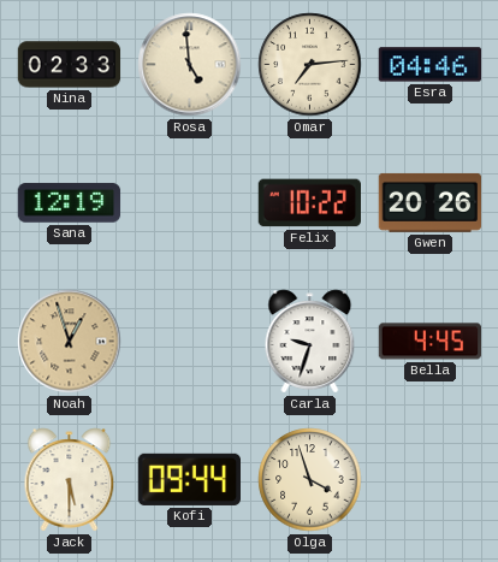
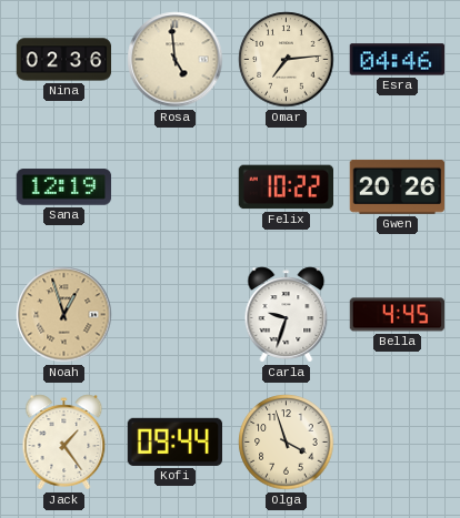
Nina: 02:33 -> 02:36 (64, 60)
Jack: 5:30 -> 1:24 (64, 443)
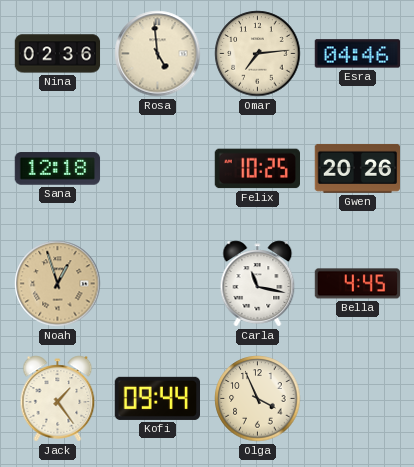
Sana: 12:19 -> 12:18 (58, 169)
Felix: 10:22 -> 10:25 (257, 169)
Carla: 9:33 -> 11:17 (258, 284)
Olga: 3:57 -> 3:56 (258, 399)
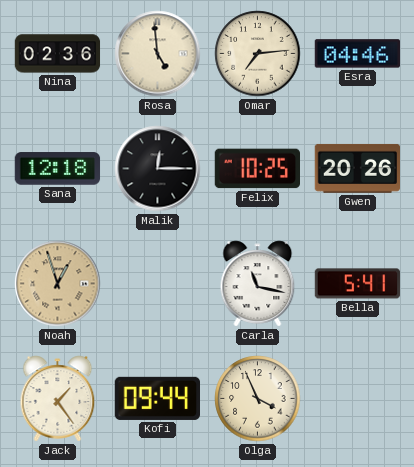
Malik: none -> 12:15 (158, 169)
Bella: 4:45 -> 5:41 (358, 284)
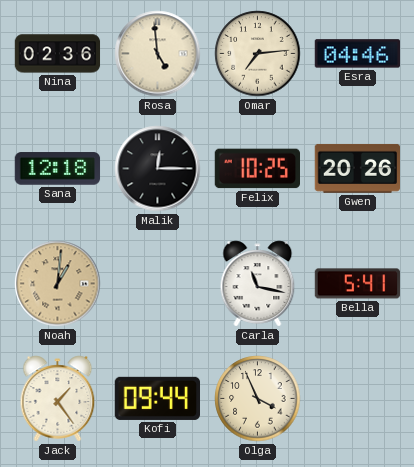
Noah: 12:57 -> 1:01 (58, 284)
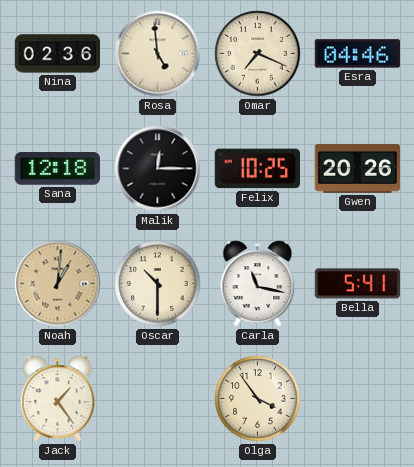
Omar: 7:14 -> 7:19 (258, 54)
Oscar: none -> 10:30 (158, 284)
Kofi: 09:44 -> none (157, 398)
Olga: 3:56 -> 3:54 (258, 399)
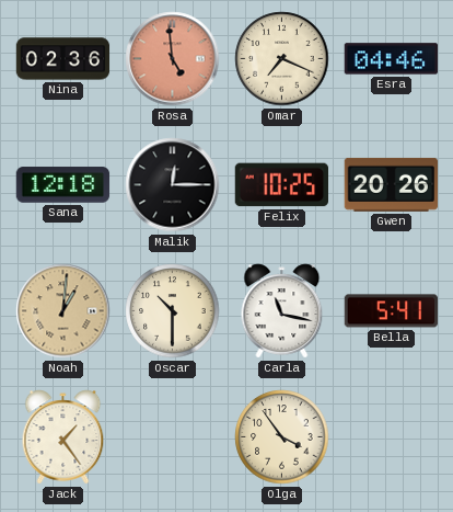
Rosa dial: cream -> salmon (173, 59)
